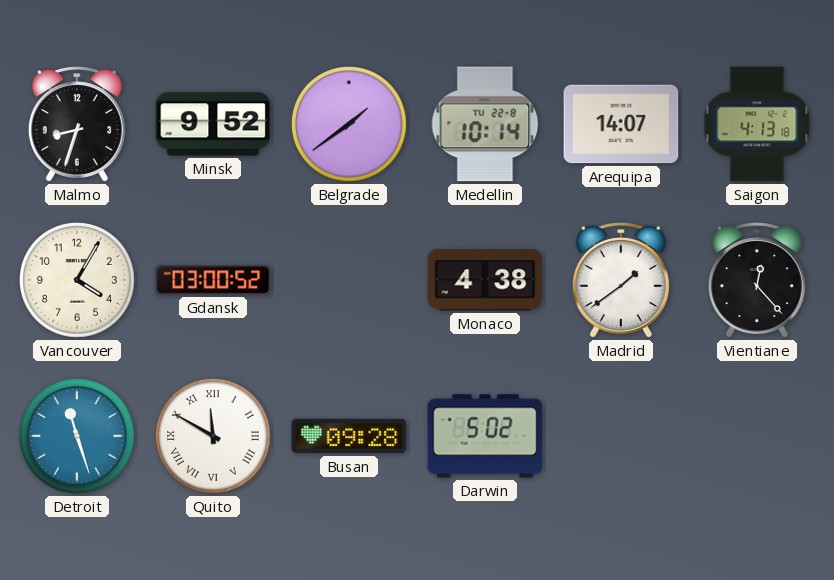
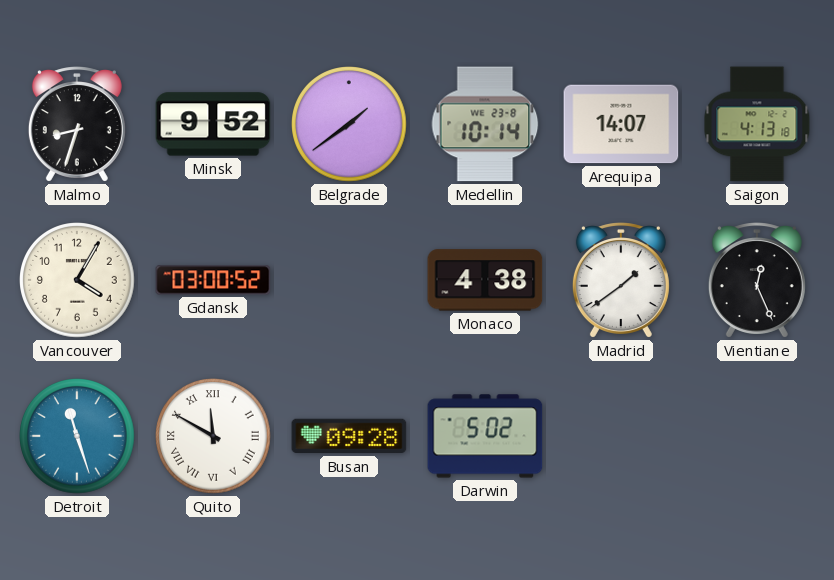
Medellin date: TU 22-8 -> WE 23-8 (485, 124)
Vientiane: 12:23 -> 12:26 (757, 280)
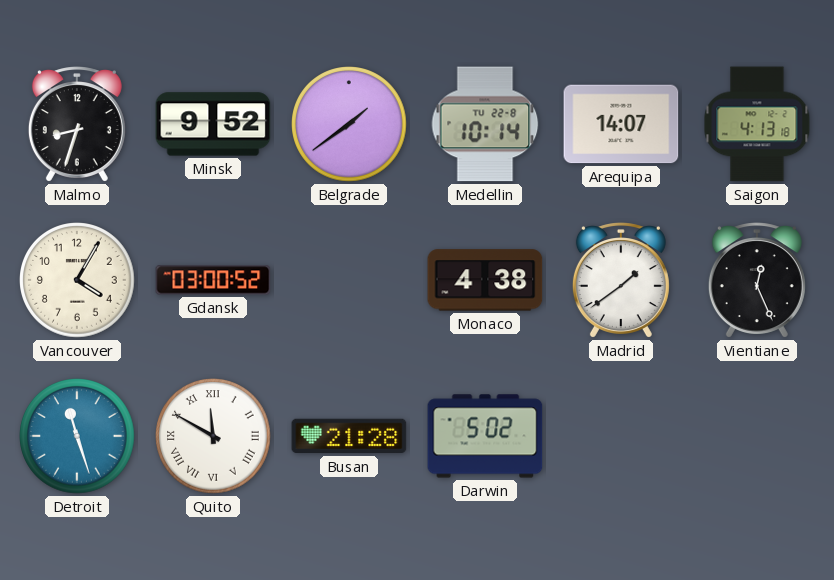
Medellin date: WE 23-8 -> TU 22-8 (485, 124)
Busan: 09:28 -> 21:28 (349, 436)
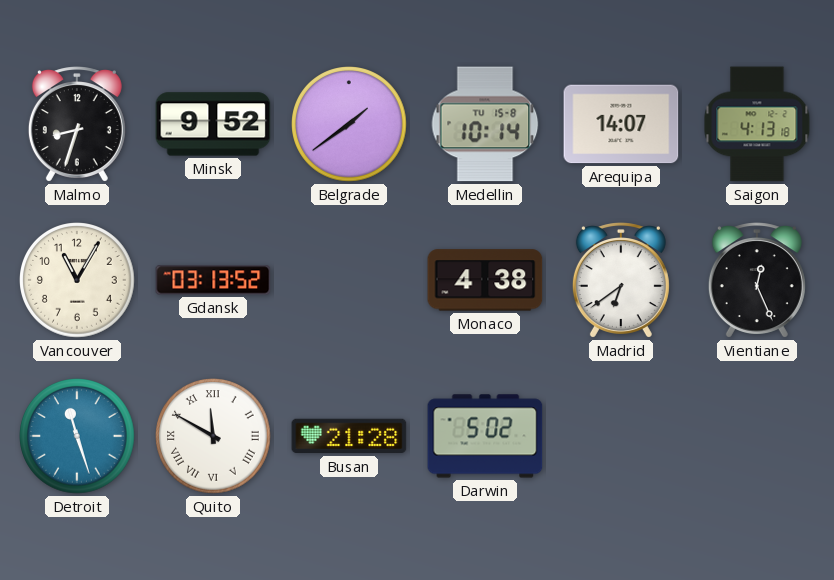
Medellin date: TU 22-8 -> TU 15-8 (485, 124)
Vancouver: 4:05 -> 11:05 (77, 280)
Gdansk: 03:00 -> 03:13 (213, 280)
Madrid: 1:39 -> 6:39 (621, 280)
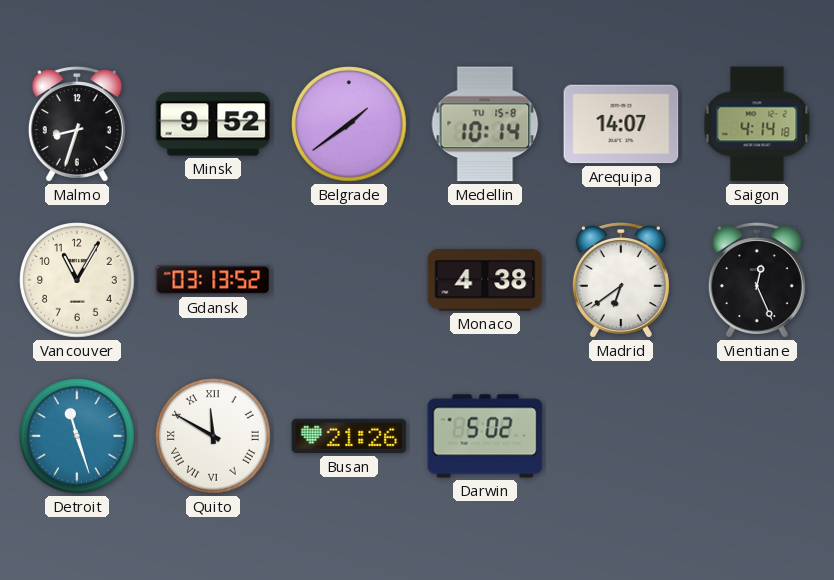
Saigon: 4:13 -> 4:14 (757, 124)
Busan: 21:28 -> 21:26 (349, 436)
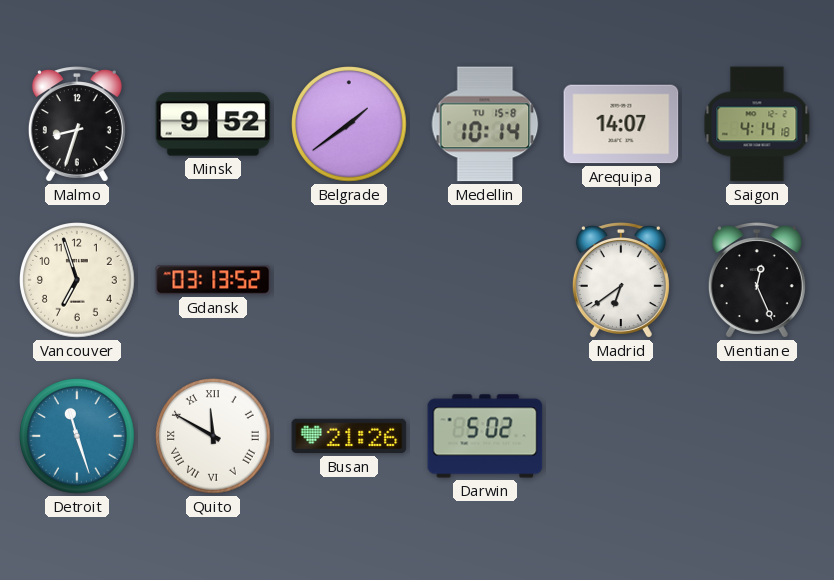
Vancouver: 11:05 -> 6:57 (77, 280)
Monaco: 4:38 -> none (485, 280)
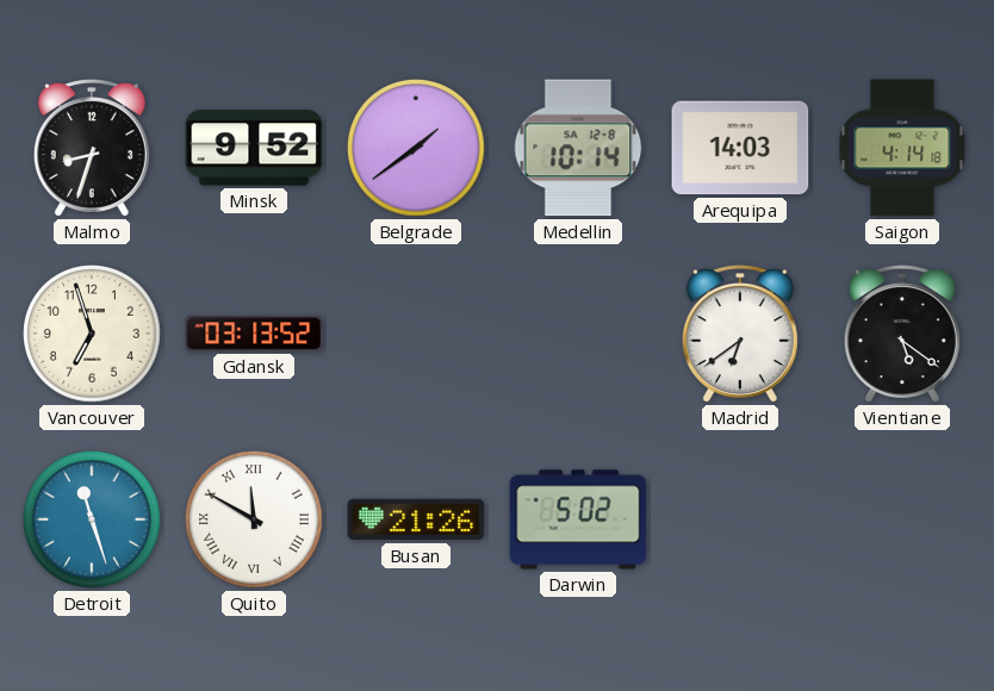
Medellin date: TU 15-8 -> SA 12-8 (578, 148)
Arequipa: 14:07 -> 14:03 (740, 148)
Vientiane: 12:26 -> 5:21 (902, 334)
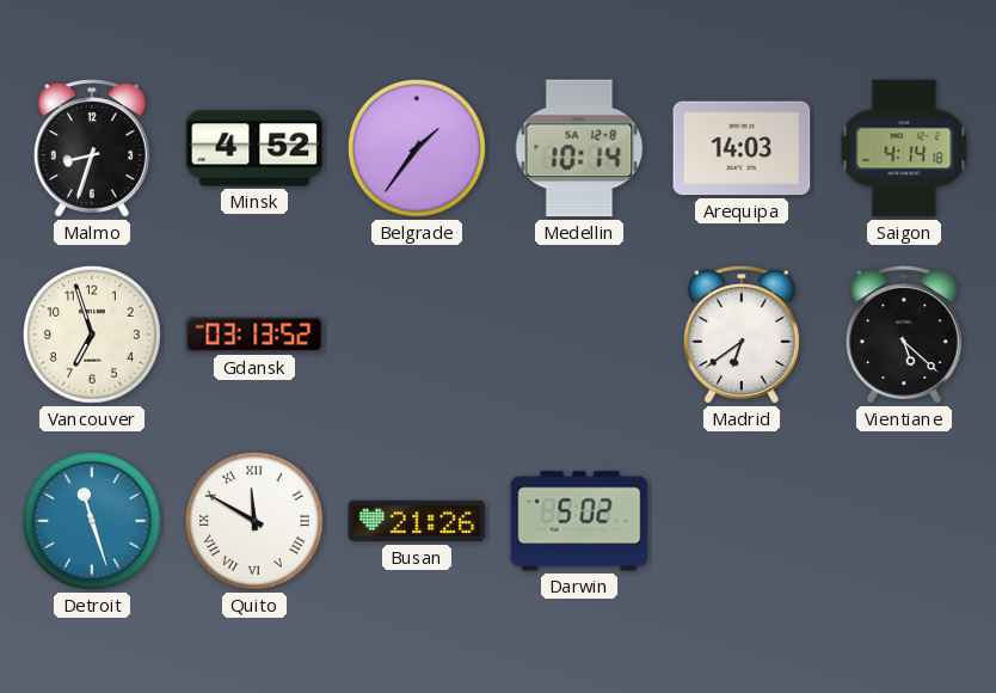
Minsk: 9:52 -> 4:52 (254, 148)
Belgrade: 1:39 -> 1:36 (417, 148)
Vientiane: 5:21 -> 5:22 (904, 335)
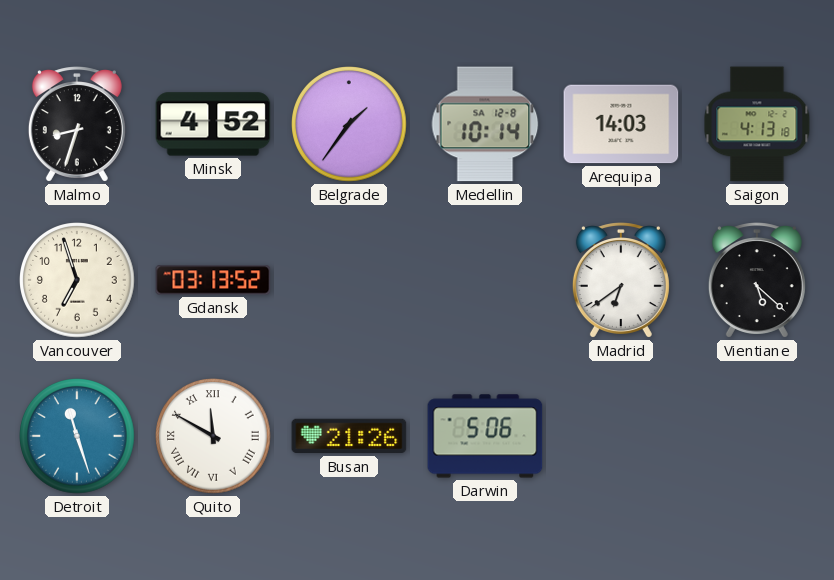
Saigon: 4:14 -> 4:13 (757, 124)
Darwin: 5:02 -> 5:06 (485, 436)
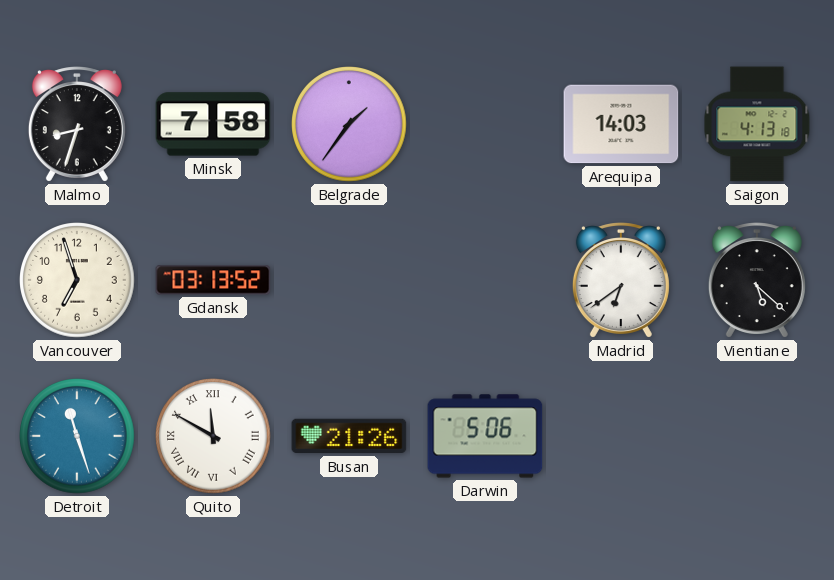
Minsk: 4:52 -> 7:58 (213, 124)
Medellin: 10:14 -> none (485, 124)
